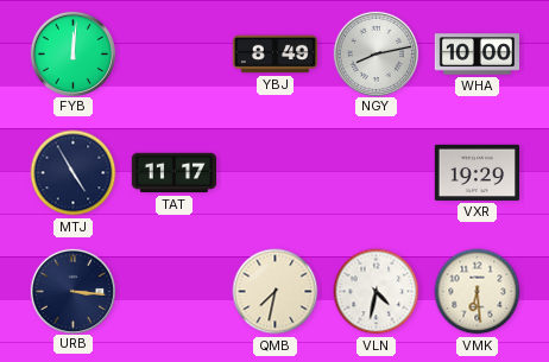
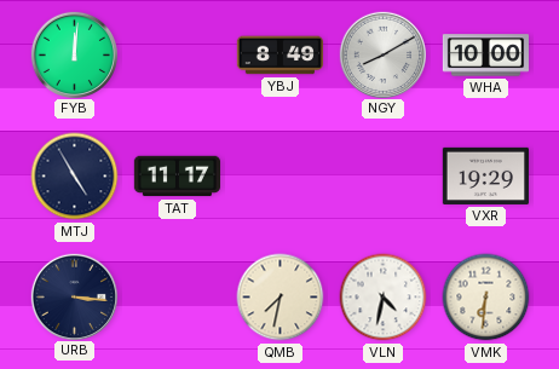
NGY: 8:13 -> 8:10 (382, 54)
VMK: 6:29 -> 6:31 (486, 298)
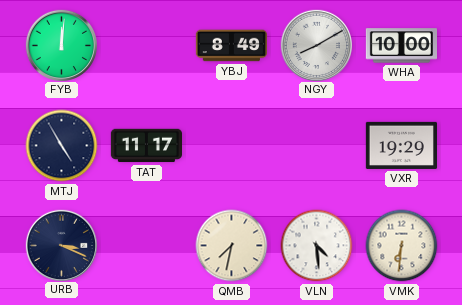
URB: 3:16 -> 3:19 (61, 245)
VLN: 4:32 -> 4:29 (317, 246)
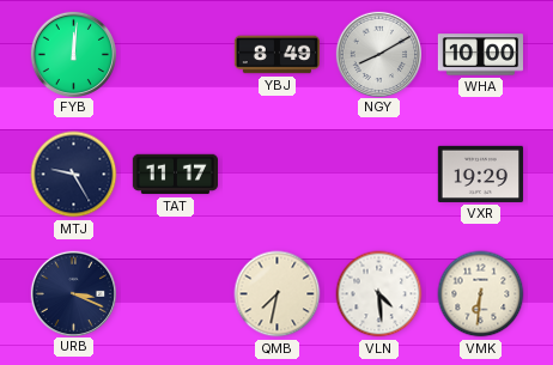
MTJ: 4:55 -> 9:25 (74, 175)
